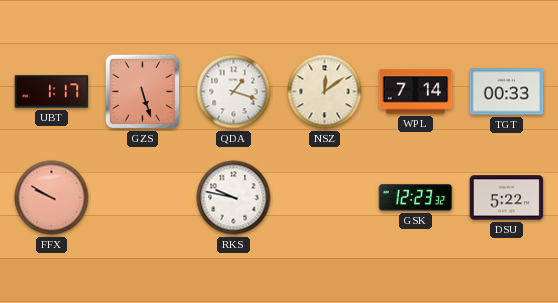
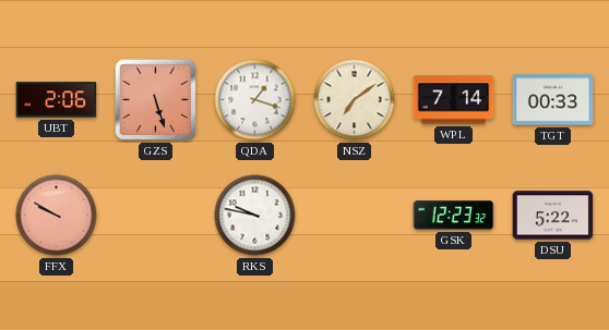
UBT: 1:17 -> 2:06 (57, 100)
NSZ: 12:09 -> 7:09 (355, 100)
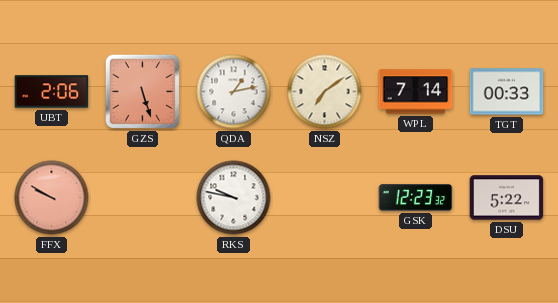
QDA: 1:18 -> 1:13 (234, 92)
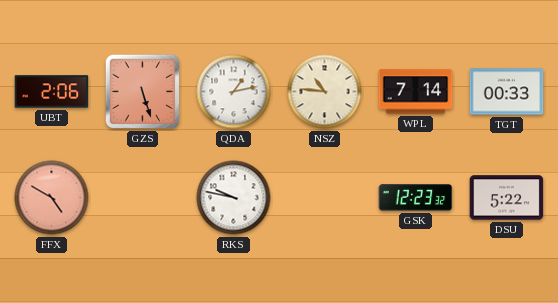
NSZ: 7:09 -> 10:46 (325, 92)
FFX: 9:50 -> 4:50 (52, 198)
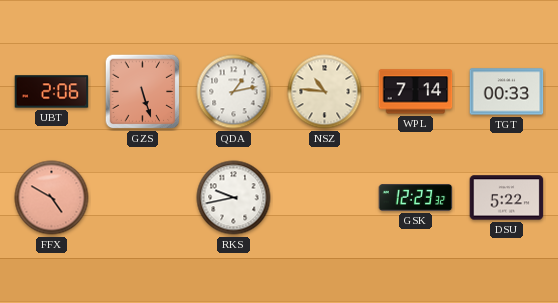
RKS: 9:47 -> 9:43 (234, 198)
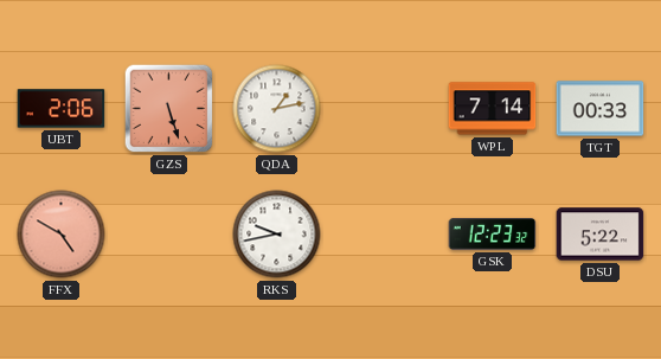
NSZ: 10:46 -> none (325, 92)
